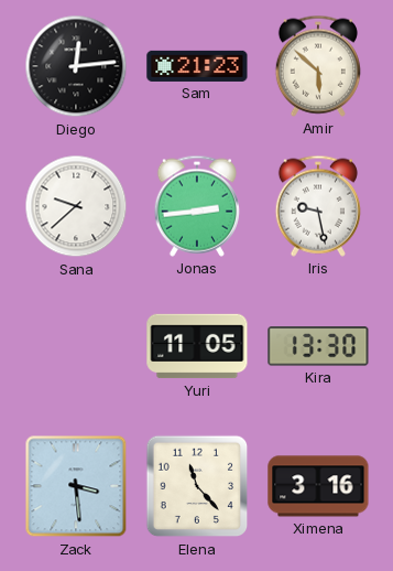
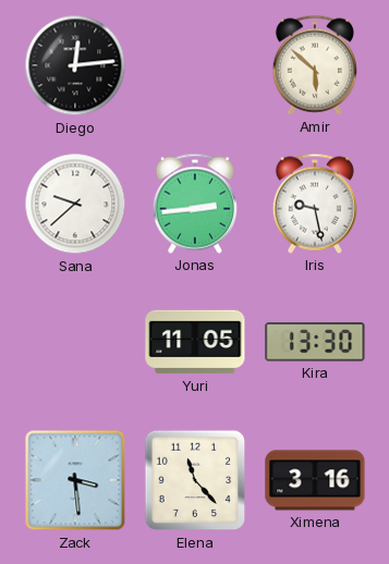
Sam: 21:23 -> none (197, 66)
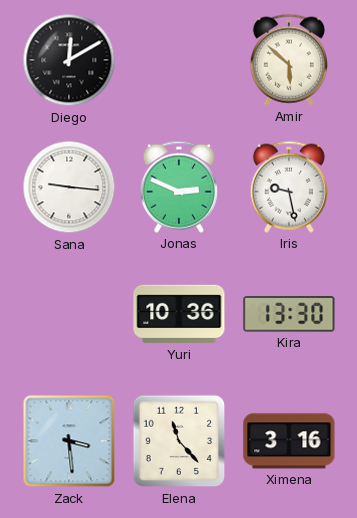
Diego: 12:14 -> 12:10 (69, 60)
Sana: 9:38 -> 9:16 (69, 187)
Jonas: 2:44 -> 2:49 (179, 187)
Yuri: 11:05 -> 10:36 (179, 314)
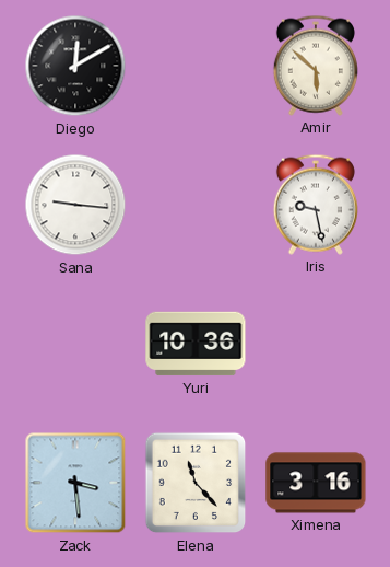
Jonas: 2:49 -> none (179, 187)
Kira: 13:30 -> none (289, 314)
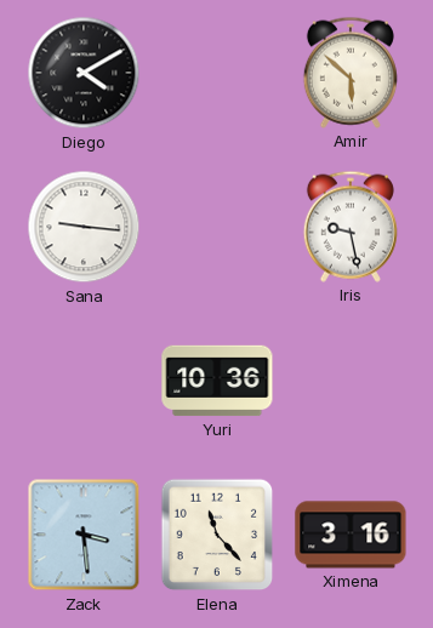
Diego: 12:10 -> 4:10 (84, 73)
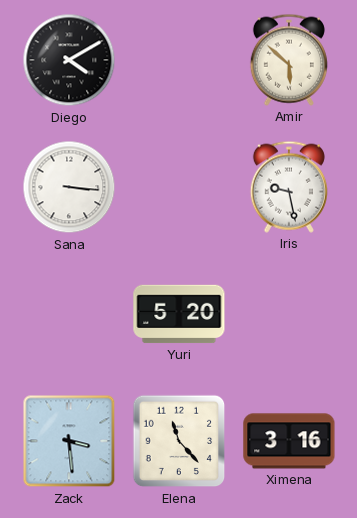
Sana: 9:16 -> 3:16 (69, 187)
Yuri: 10:36 -> 5:20 (179, 314)
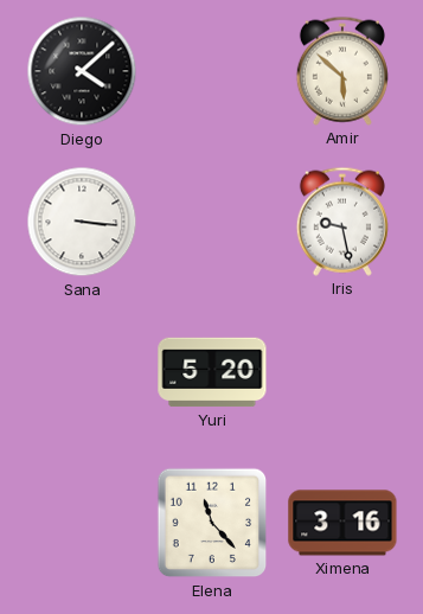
Diego: 4:10 -> 4:08 (82, 71)
Zack: 3:29 -> none (69, 441)
